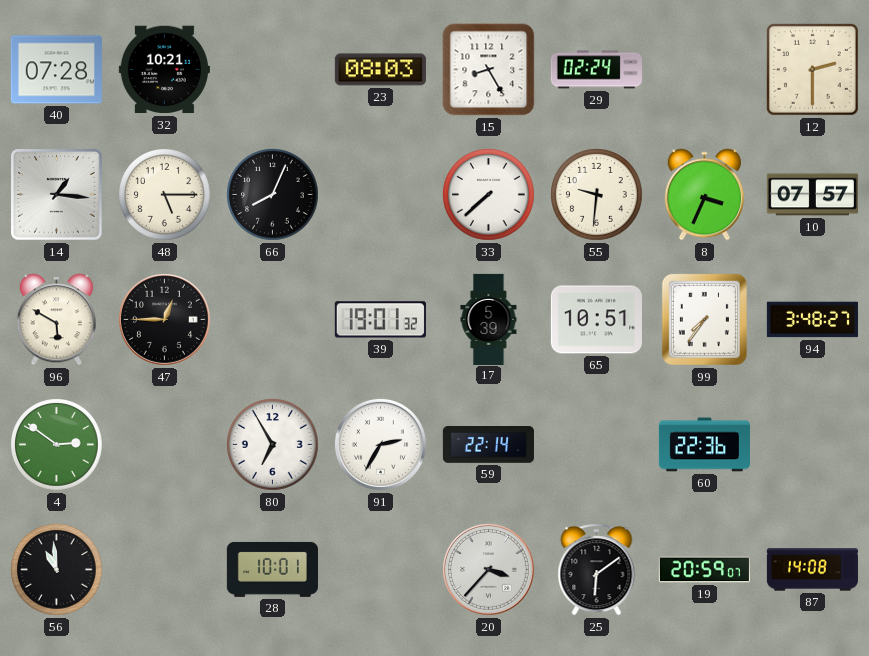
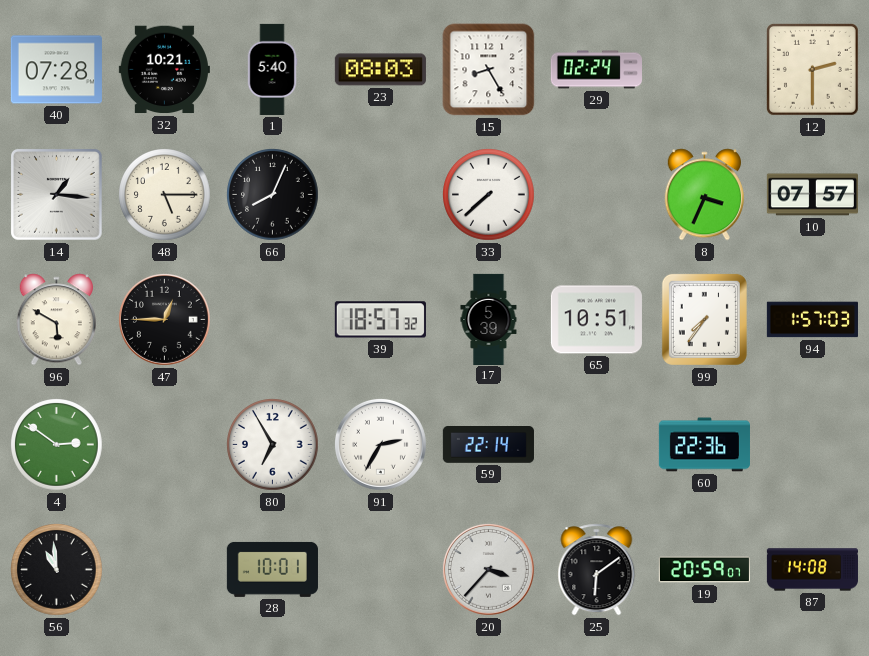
1: none -> 5:40 (272, 69)
55: 9:31 -> none (597, 195)
39: 19:01 -> 18:57 (380, 320)
94: 3:48 -> 1:57 (812, 320)
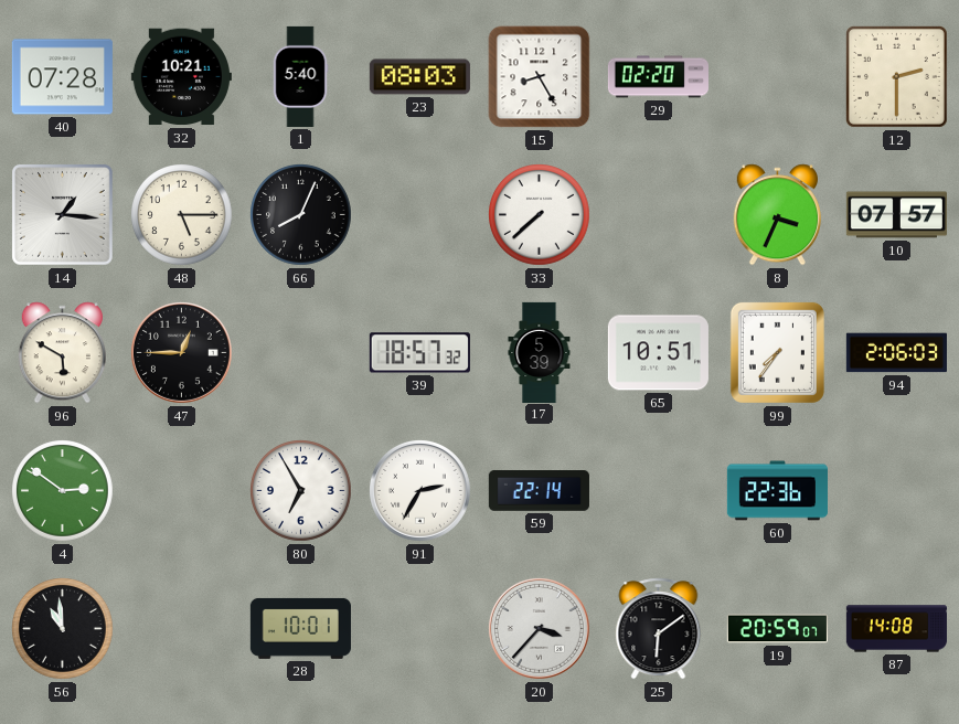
29: 02:24 -> 02:20 (658, 77)
94: 1:57 -> 2:06 (896, 353)
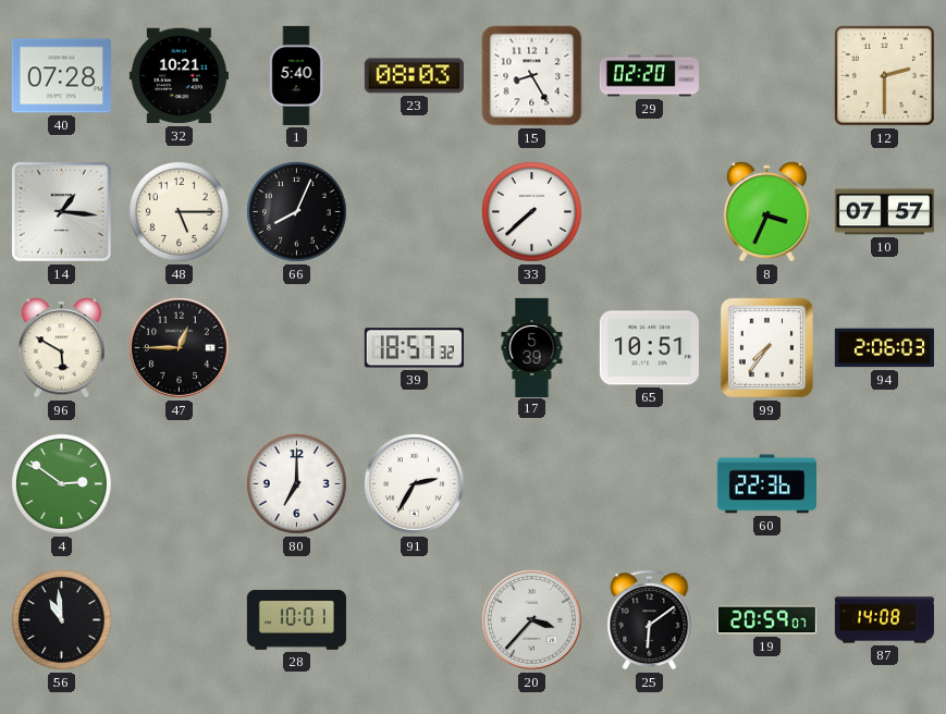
80: 6:55 -> 7:00 (297, 484)
59: 22:14 -> none (539, 491)
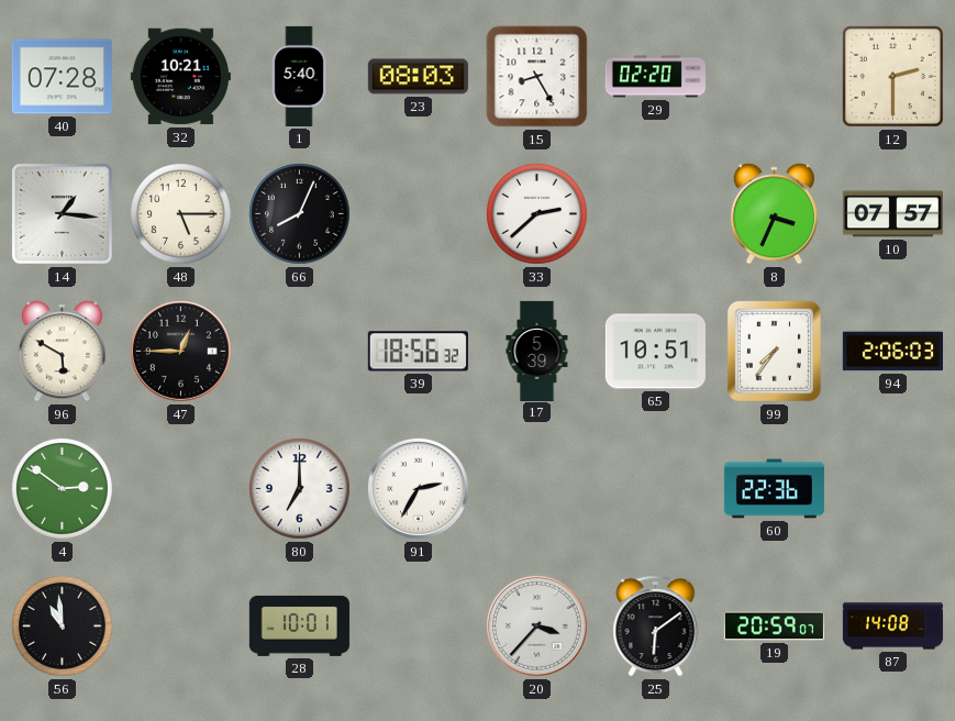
33: 7:38 -> 2:38 (537, 214)
39: 18:57 -> 18:56 (418, 352)
